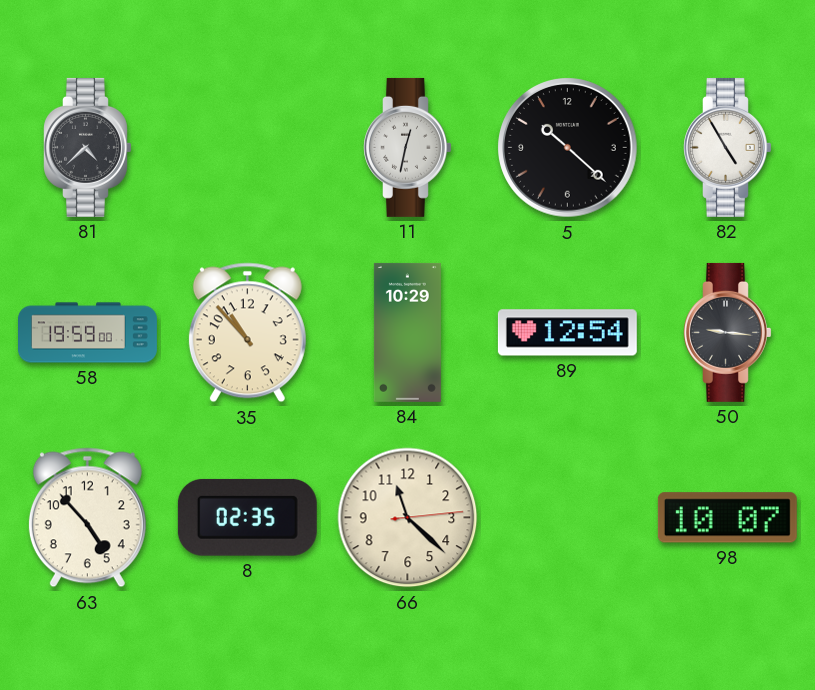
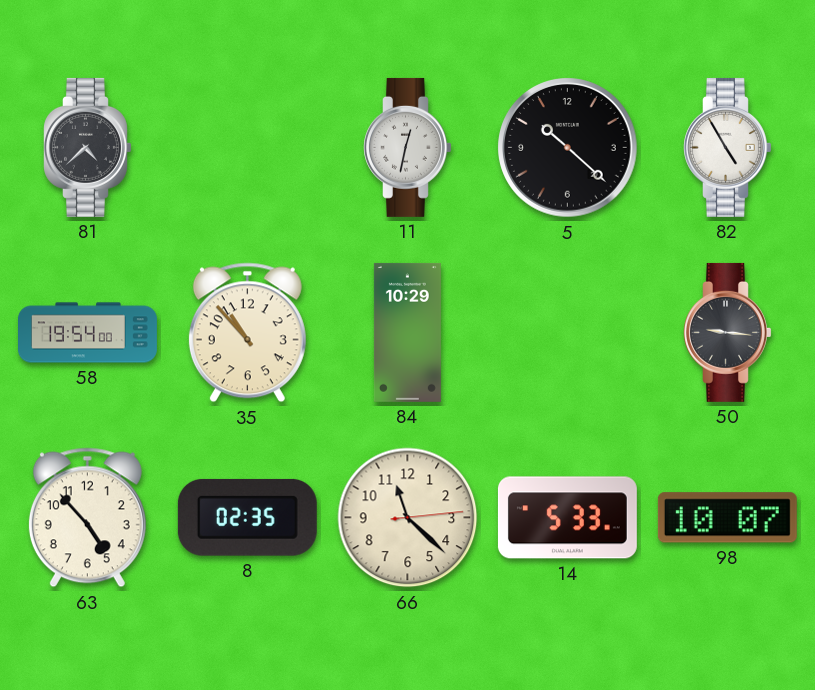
58: 19:59 -> 19:54 (88, 333)
89: 12:54 -> none (567, 333)
14: none -> 5:33 (567, 518)
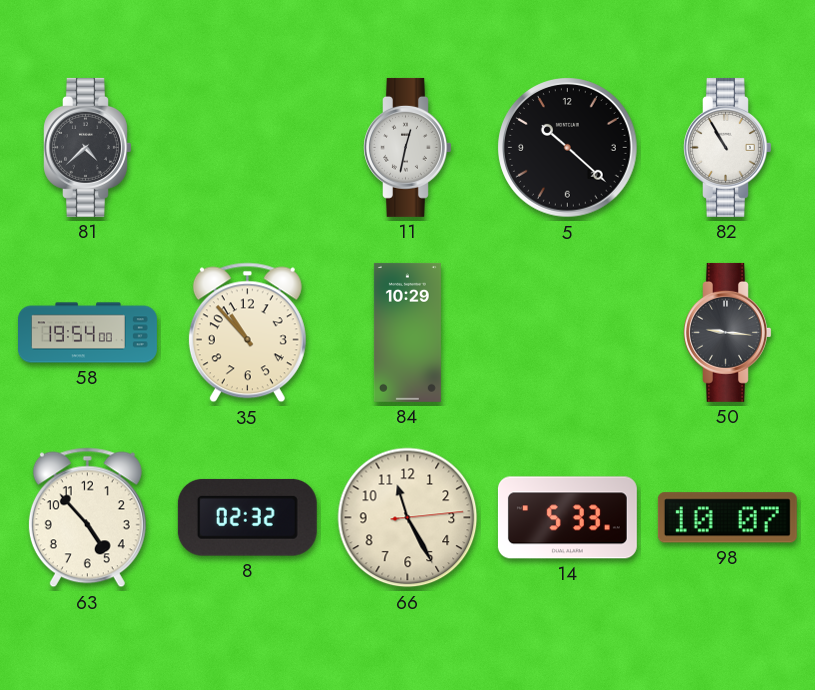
82: 4:55 -> 10:55 (728, 147)
8: 02:35 -> 02:32 (247, 517)
66: 11:22 -> 11:25 (408, 518)
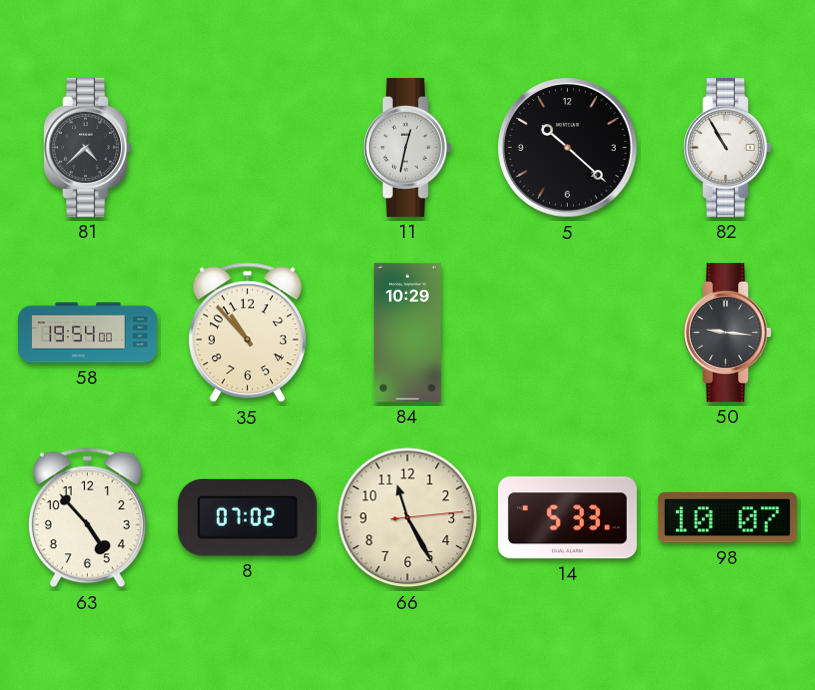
8: 02:32 -> 07:02 (247, 517)
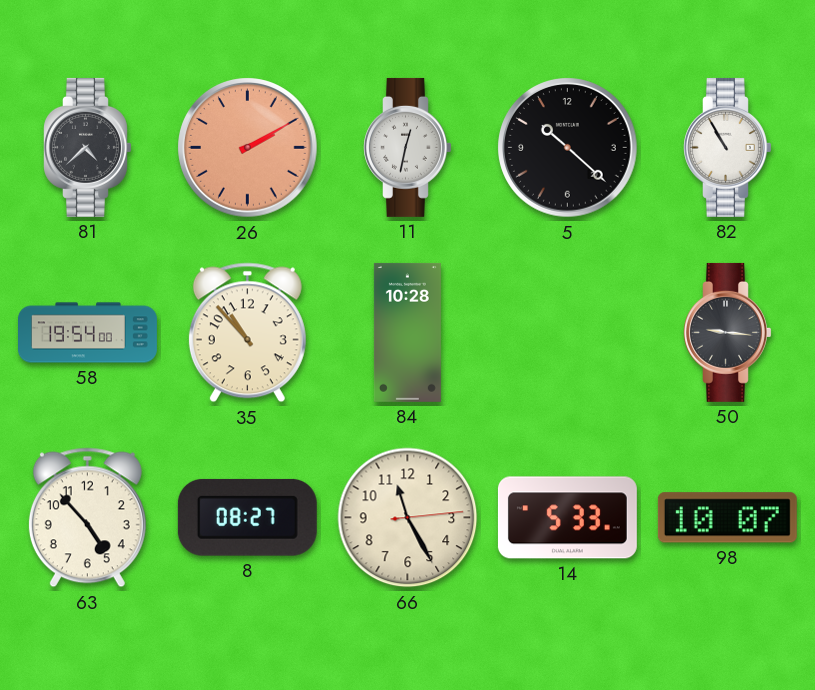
26: none -> 2:10 (248, 148)
84: 10:29 -> 10:28 (407, 332)
8: 07:02 -> 08:27 (247, 517)
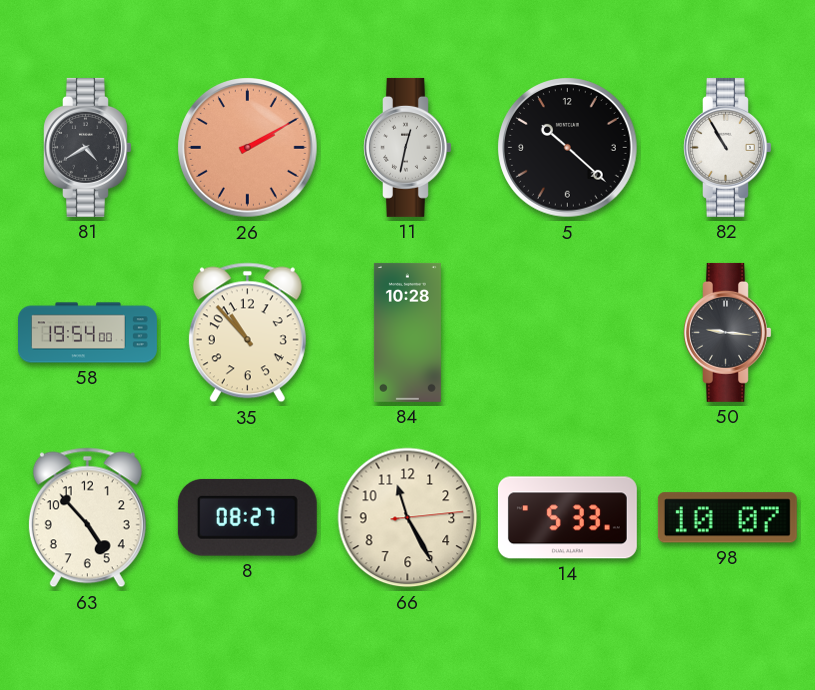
81: 4:38 -> 4:40 (88, 147)
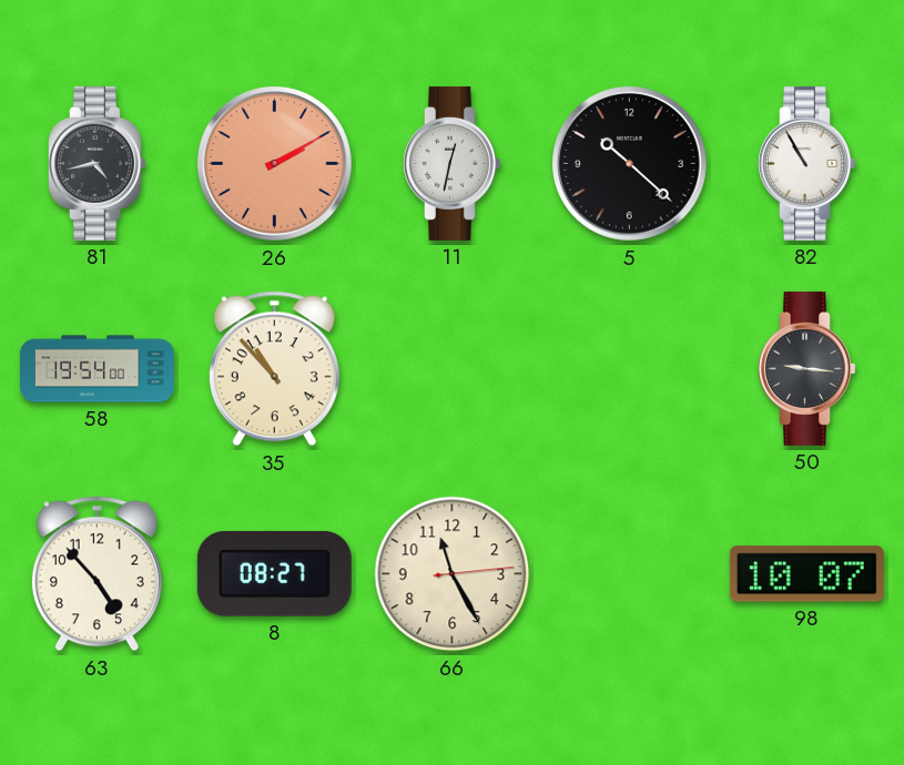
81: 4:40 -> 4:43 (98, 163)
84: 10:28 -> none (407, 332)
14: 5:33 -> none (567, 518)
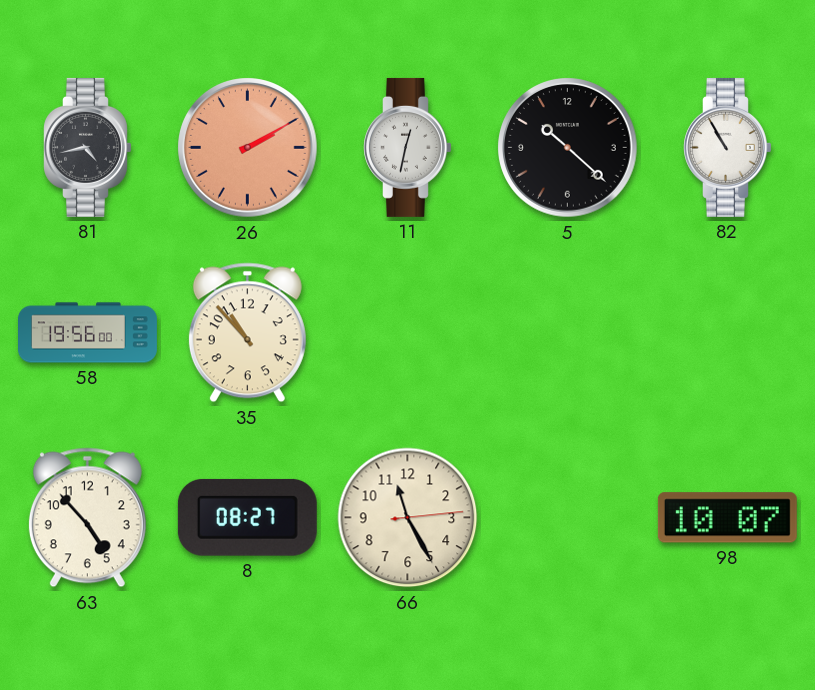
58: 19:54 -> 19:56 (88, 333)
50: 9:16 -> none (807, 368)
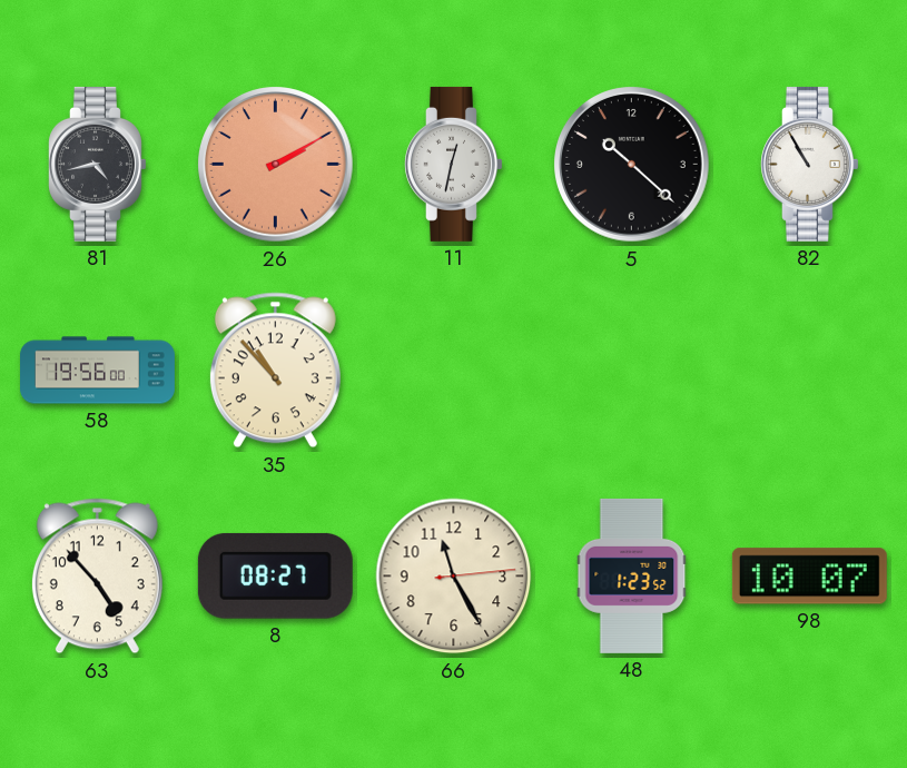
48: none -> 1:23 (632, 575)
